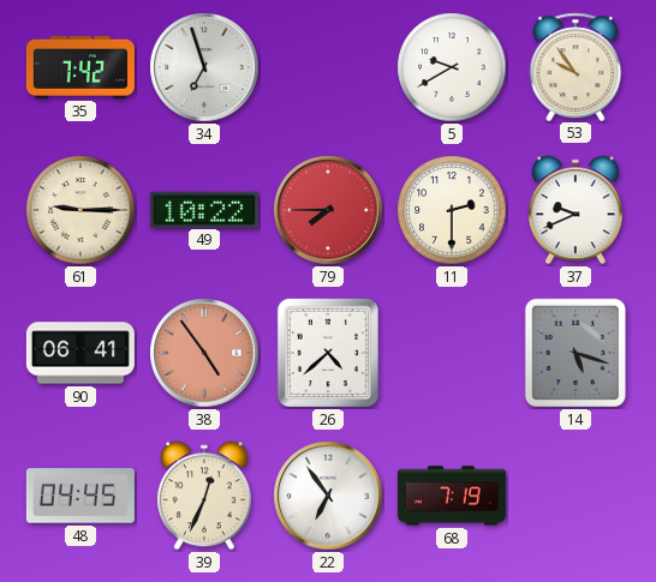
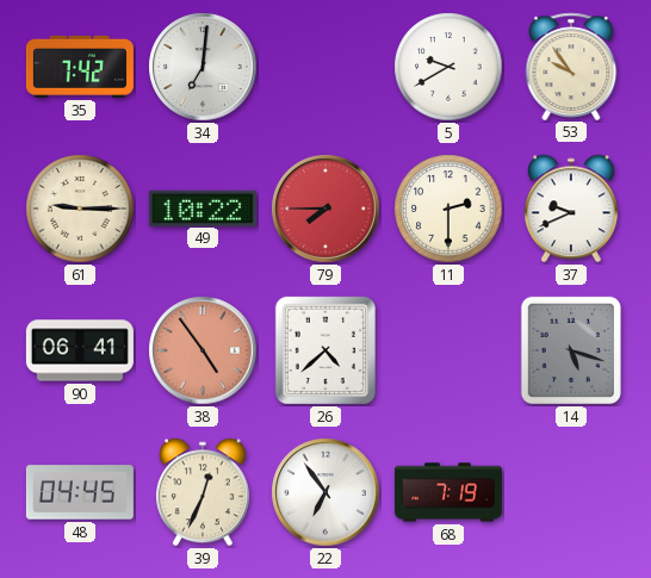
34: 6:57 -> 7:01 (203, 67)
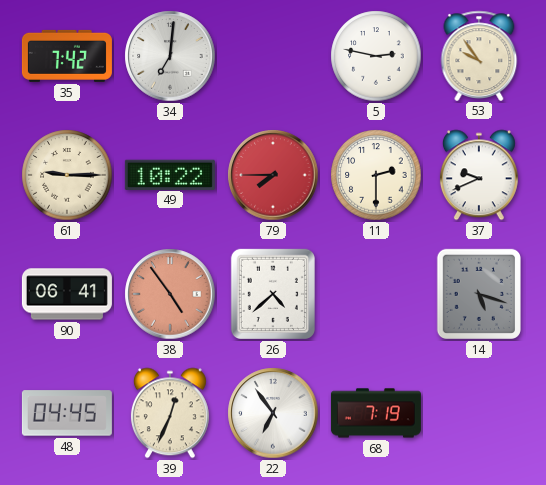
5: 9:40 -> 2:47 (376, 56)
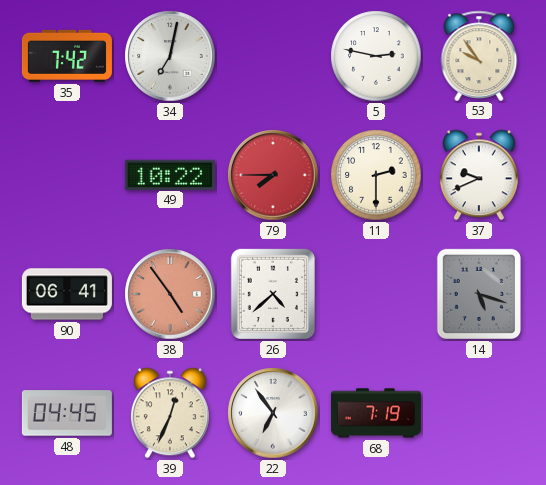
34: 7:01 -> 7:02 (170, 56)
61: 9:15 -> none (67, 175)
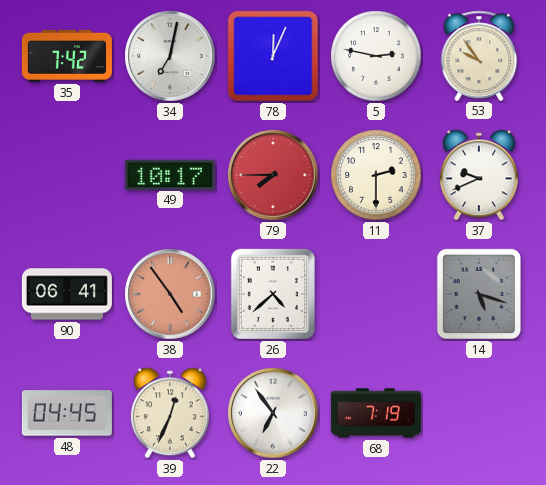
78: none -> 12:04 (273, 56)
49: 10:22 -> 10:17 (170, 174)
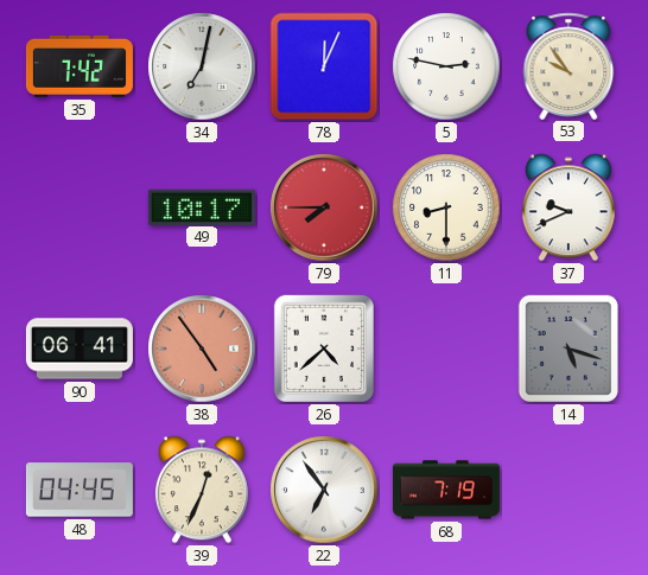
11: 2:30 -> 8:30 (446, 207)
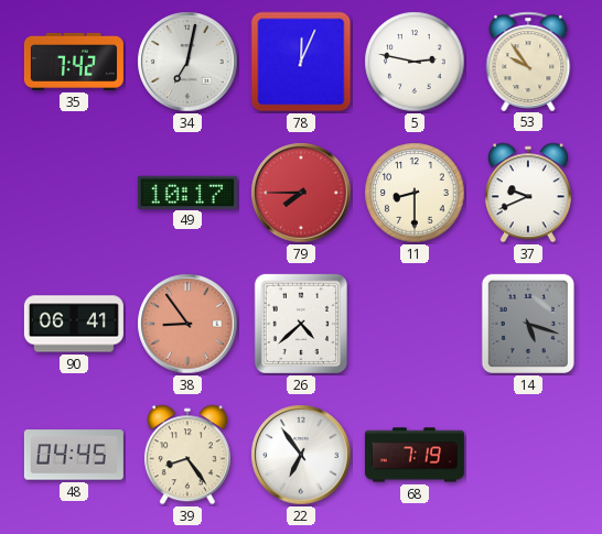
38: 4:54 -> 8:54 (187, 324)
39: 12:34 -> 8:24 (187, 455)
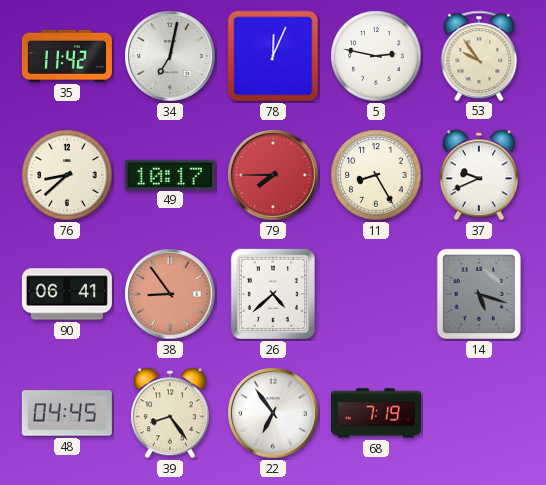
35: 7:42 -> 11:42 (67, 56)
76: none -> 8:38 (67, 175)
11: 8:30 -> 8:25 (376, 175)
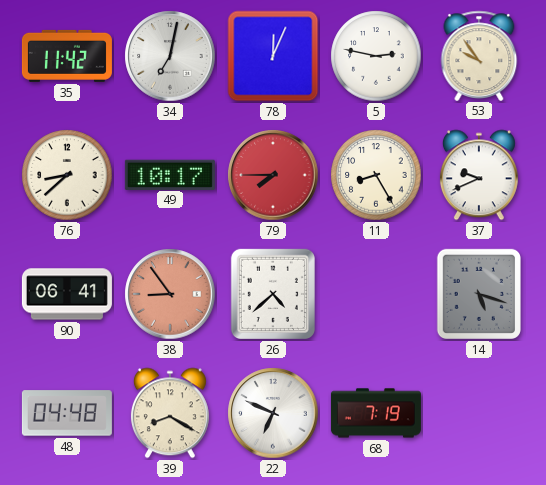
48: 04:45 -> 04:48 (67, 413)
39: 8:24 -> 8:20 (170, 413)
22: 6:54 -> 6:49 (273, 413)
